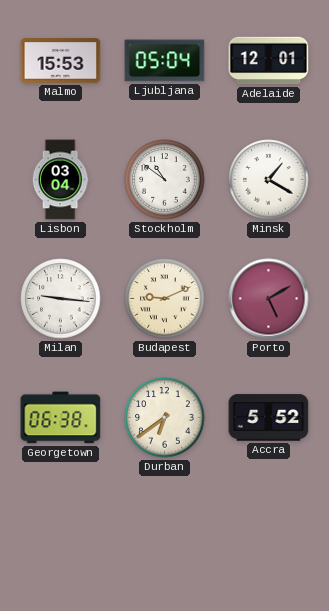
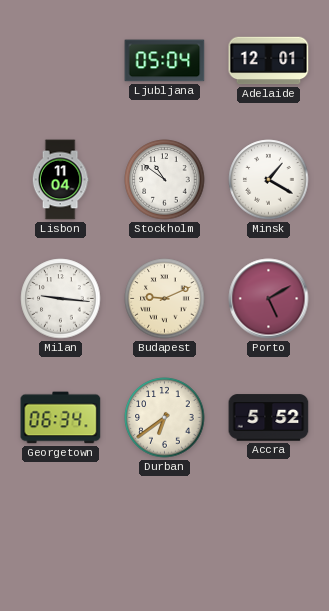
Malmo: 15:53 -> none (61, 61)
Lisbon: 03:04 -> 11:04 (60, 180)
Georgetown: 06:38 -> 06:34 (61, 418)
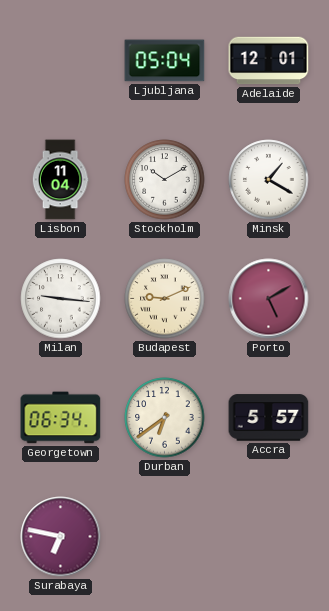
Stockholm: 10:51 -> 10:10 (165, 180)
Accra: 5:52 -> 5:57 (269, 418)
Surabaya: none -> 6:47 (61, 537)
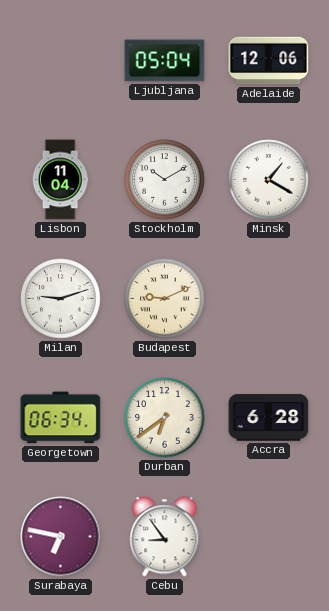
Adelaide: 12:01 -> 12:06 (269, 61)
Milan: 9:16 -> 9:12 (61, 299)
Porto: 5:10 -> none (269, 299)
Accra: 5:57 -> 6:28 (269, 418)
Cebu: none -> 8:54 (165, 537)
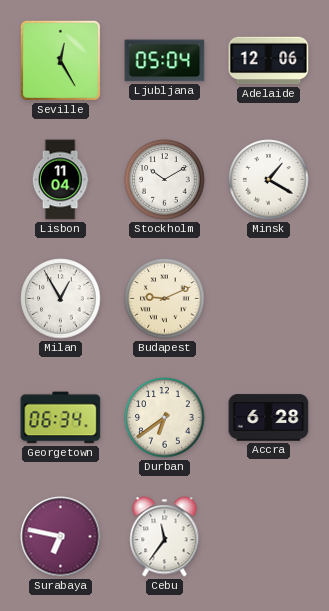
Seville: none -> 12:25 (60, 60)
Milan: 9:12 -> 12:55 (61, 299)
Cebu: 8:54 -> 11:36 (165, 537)
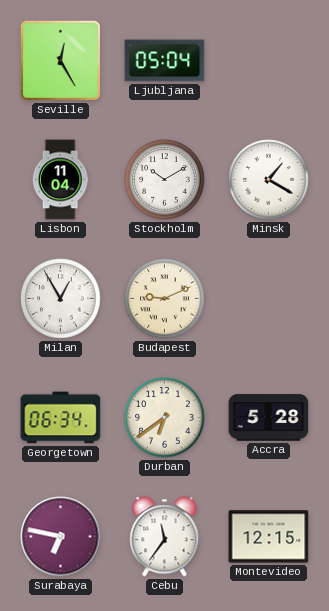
Adelaide: 12:06 -> none (269, 61)
Accra: 6:28 -> 5:28 (269, 418)
Montevideo: none -> 12:15 (269, 537)
